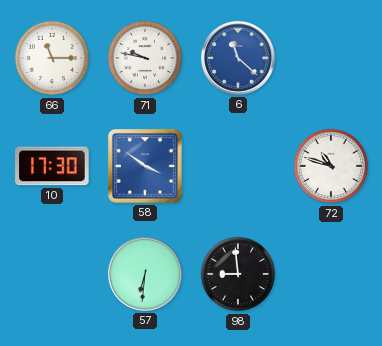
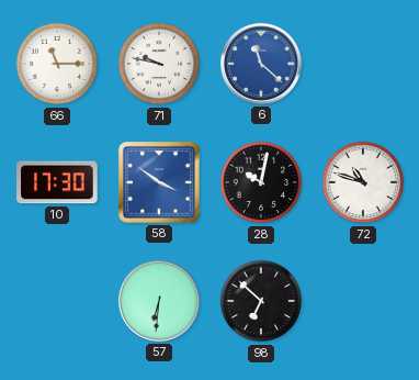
28: none -> 10:02 (261, 182)
98: 8:59 -> 6:52 (261, 301)
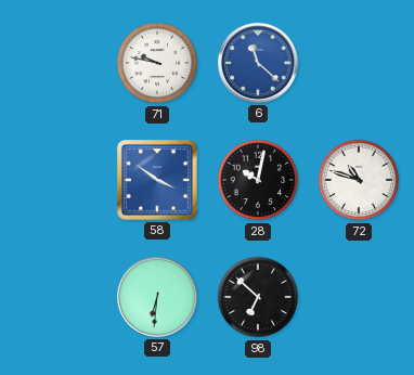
66: 11:15 -> none (57, 64)
10: 17:30 -> none (57, 182)
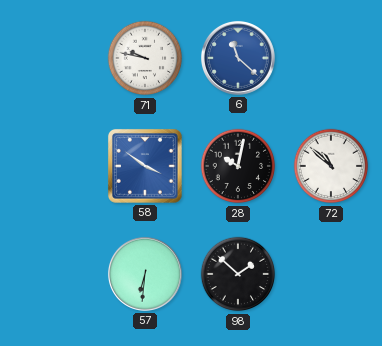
72: 10:48 -> 10:52 (331, 166)
98: 6:52 -> 1:52 (238, 274)
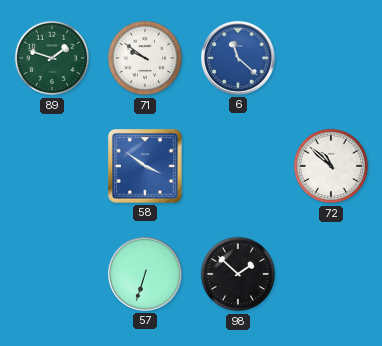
89: none -> 1:48 (52, 58)
71: 9:47 -> 9:51 (145, 58)
28: 10:02 -> none (238, 166)
57: 6:31 -> 6:33 (145, 274)
